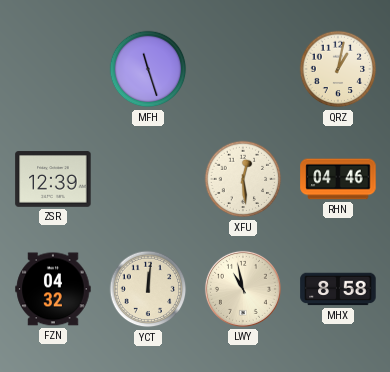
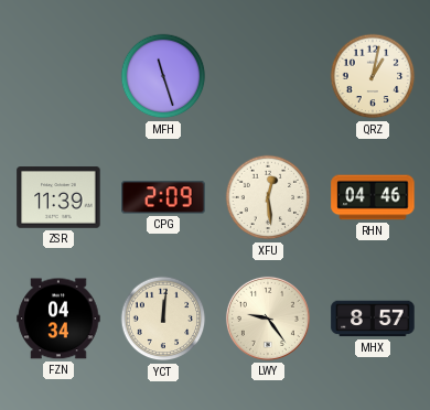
ZSR: 12:39 -> 11:39 (58, 197)
CPG: none -> 2:09 (163, 197)
FZN: 04:32 -> 04:34 (58, 319)
LWY: 10:58 -> 9:24 (268, 319)
MHX: 8:58 -> 8:57 (373, 319)
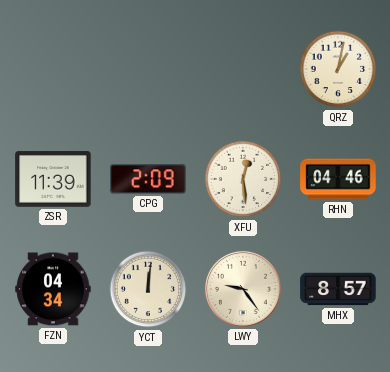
MFH: 11:27 -> none (163, 76)
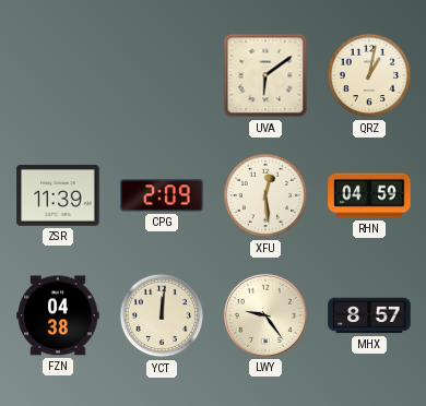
UVA: none -> 6:09 (265, 75)
RHN: 04:46 -> 04:59 (369, 195)
FZN: 04:34 -> 04:38 (58, 315)
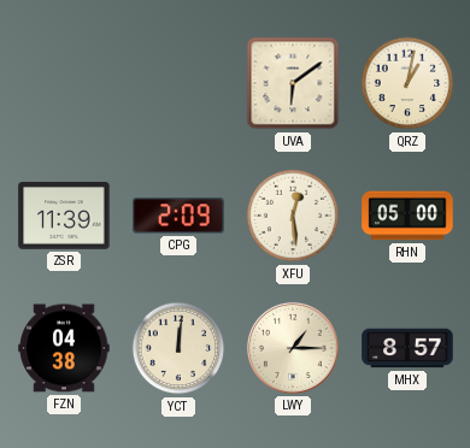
RHN: 04:59 -> 05:00 (407, 216)
LWY: 9:24 -> 1:15 (293, 348)
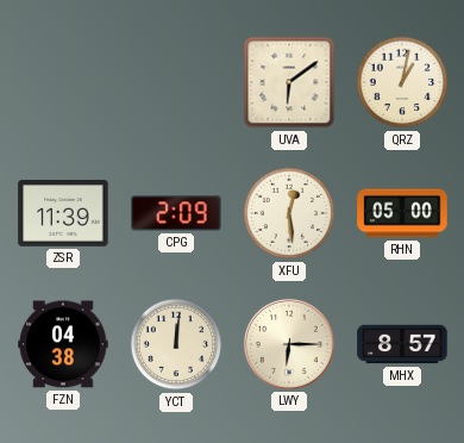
LWY: 1:15 -> 6:15 (289, 344)
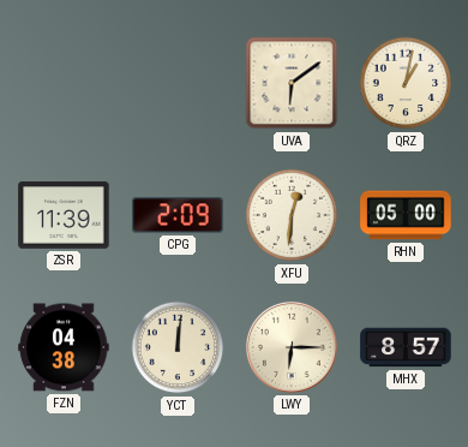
XFU: 12:29 -> 12:31 (292, 215)
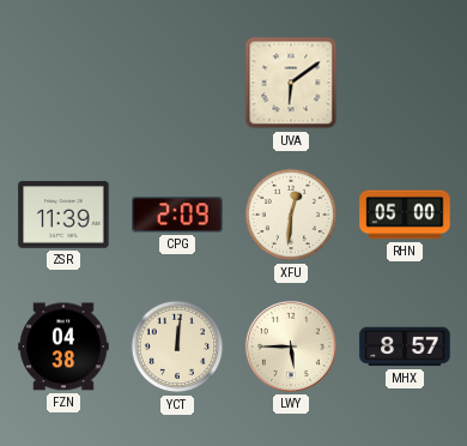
QRZ: 1:02 -> none (406, 83)
LWY: 6:15 -> 5:45 (291, 346)
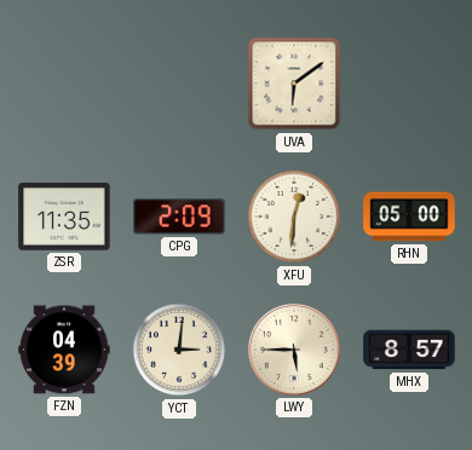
ZSR: 11:39 -> 11:35 (64, 217)
FZN: 04:38 -> 04:39 (64, 350)
YCT: 12:01 -> 3:01 (179, 350)
